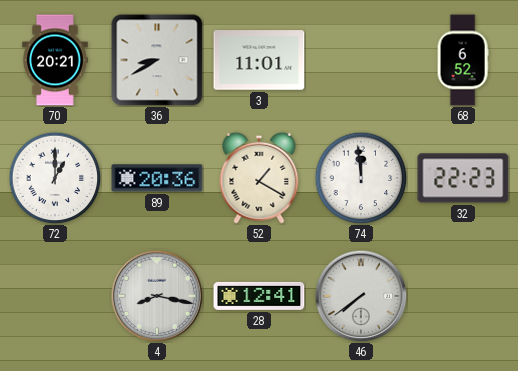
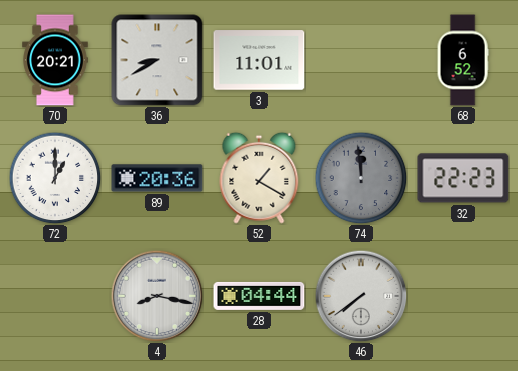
74 dial: white -> grey (361, 178)
28: 12:41 -> 04:44 (259, 296)
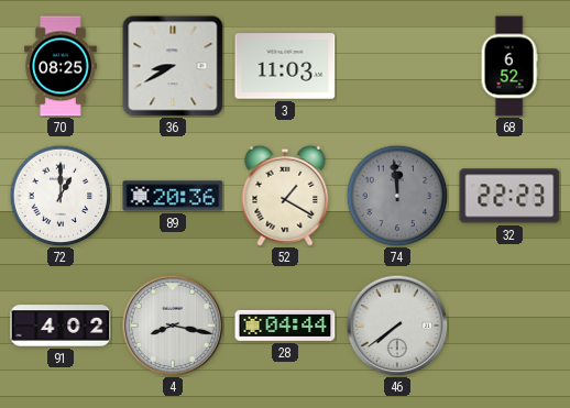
70: 20:21 -> 08:25 (61, 66)
3: 11:01 -> 11:03 (285, 66)
91: none -> 4:02 (61, 326)
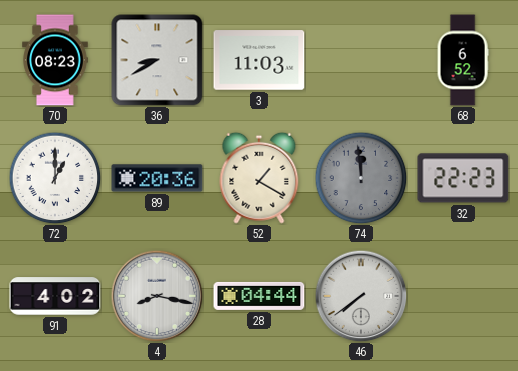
70: 08:25 -> 08:23 (55, 60)
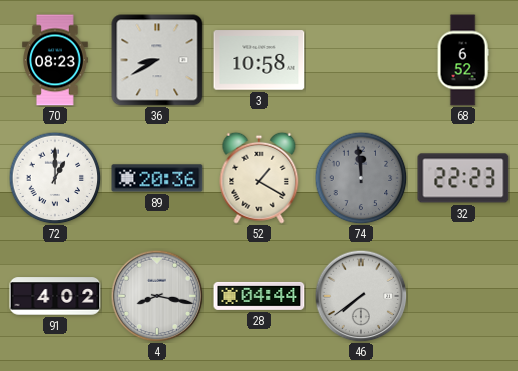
3: 11:03 -> 10:58 (259, 60)
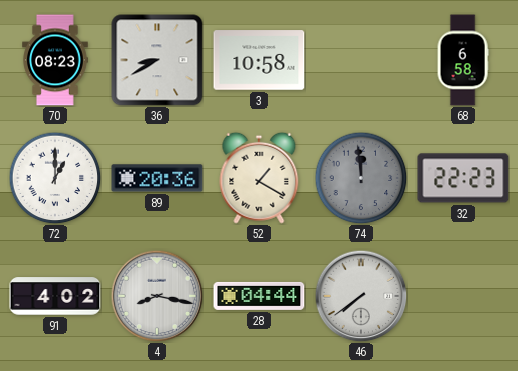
68: 6:52 -> 6:58 (463, 60)
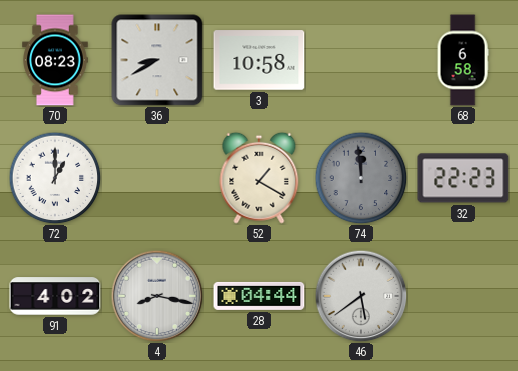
89: 20:36 -> none (157, 178)
46: 7:39 -> 5:39 (361, 296)
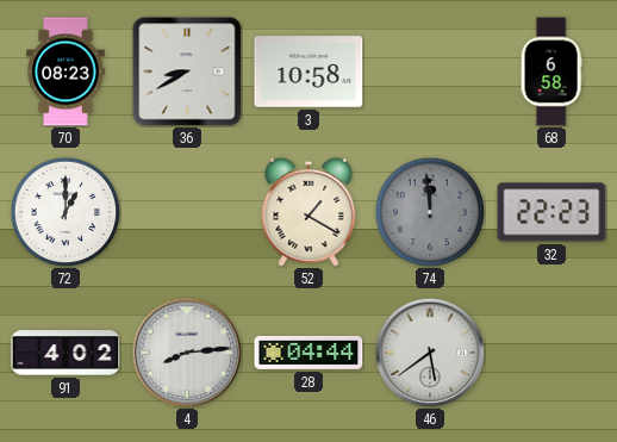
4: 8:17 -> 8:14 (187, 353)
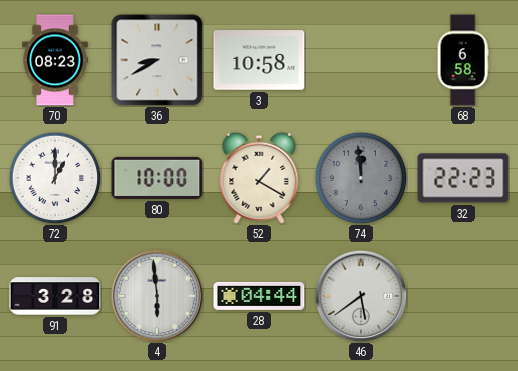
80: none -> 10:00 (157, 178)
91: 4:02 -> 3:28 (55, 296)
4: 8:14 -> 5:59 (157, 296)
